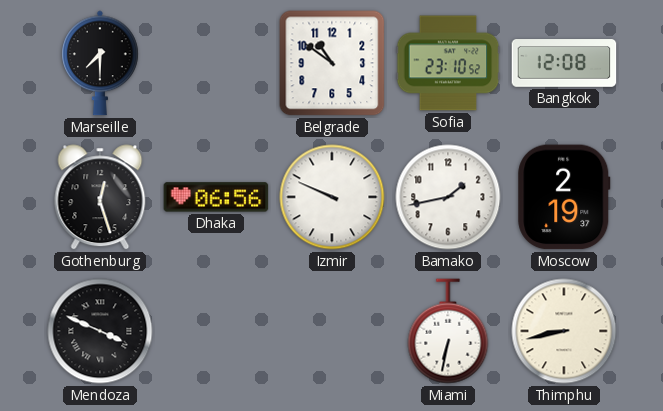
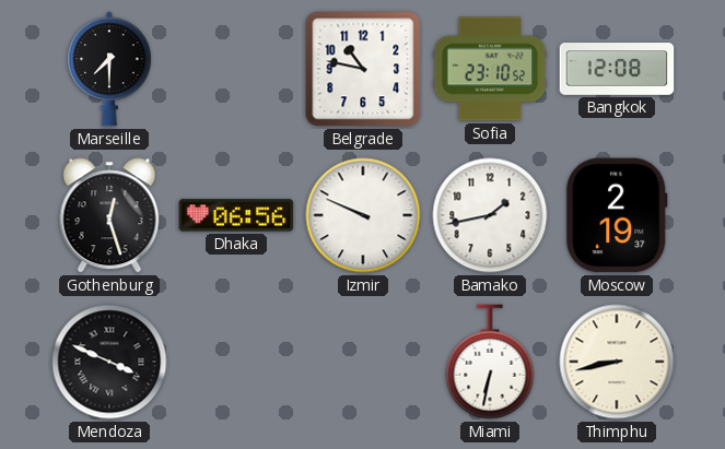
Belgrade: 10:51 -> 10:47 (363, 69)
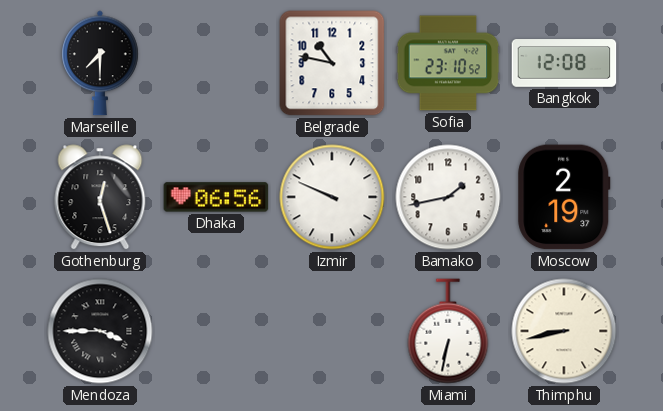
Mendoza: 3:49 -> 3:45 (100, 331)
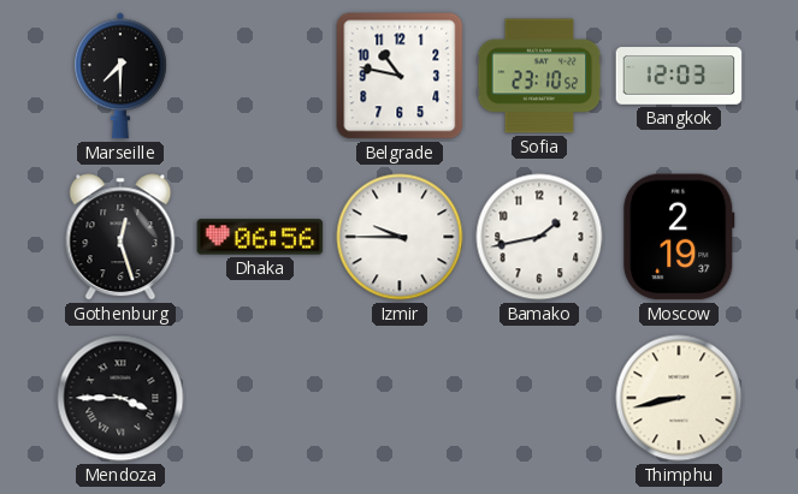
Bangkok: 12:08 -> 12:03 (679, 76)
Izmir: 9:49 -> 9:45 (400, 237)
Miami: 6:32 -> none (448, 331)
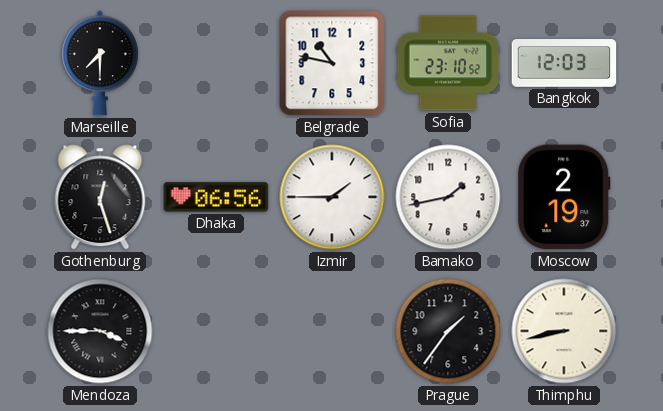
Izmir: 9:45 -> 1:45 (332, 197)
Prague: none -> 1:36 (448, 331)
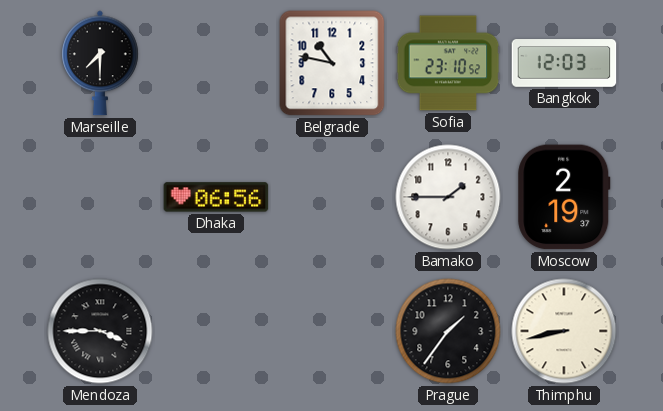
Gothenburg: 12:27 -> none (100, 197)
Izmir: 1:45 -> none (332, 197)
Bamako: 1:43 -> 1:45 (448, 197)
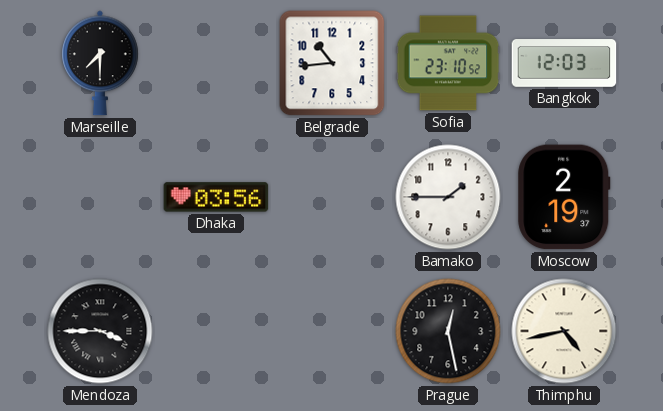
Belgrade: 10:47 -> 10:44 (332, 63)
Dhaka: 06:56 -> 03:56 (216, 197)
Prague: 1:36 -> 12:28 (448, 331)
Thimphu: 8:43 -> 4:43 (564, 331)
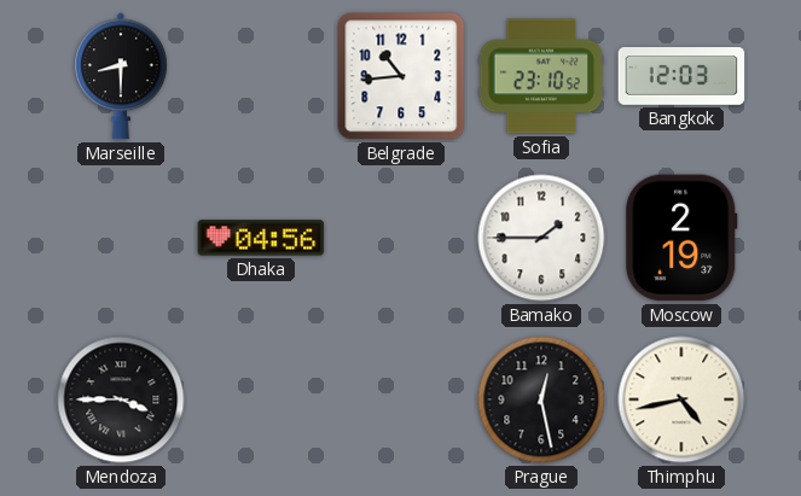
Marseille: 7:30 -> 8:30 (122, 76)
Dhaka: 03:56 -> 04:56 (261, 238)
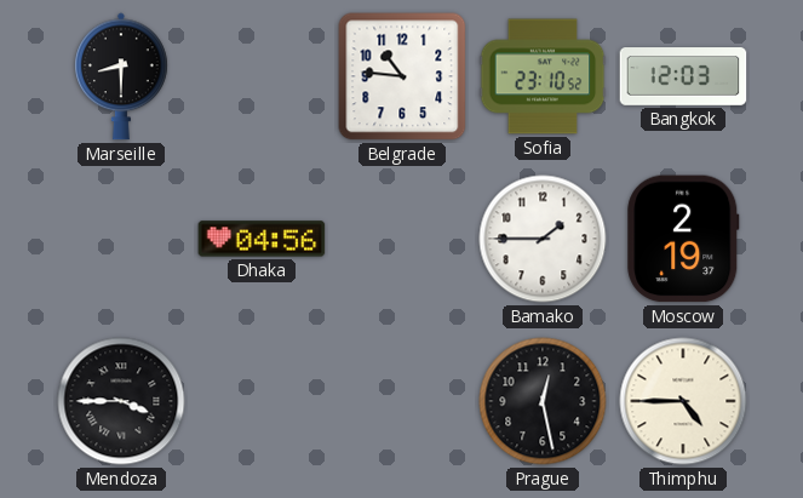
Belgrade: 10:44 -> 10:46 (402, 76)
Thimphu: 4:43 -> 4:45 (683, 401)
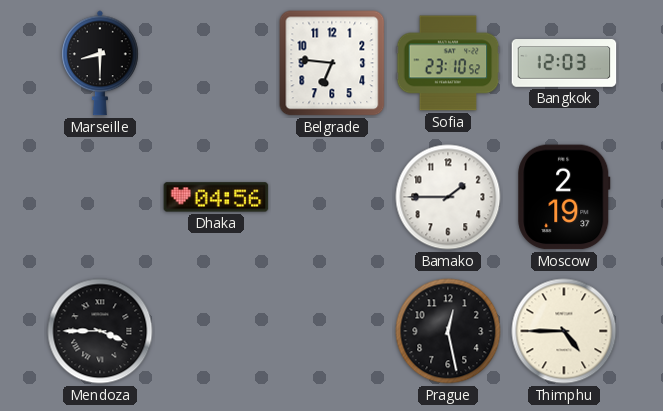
Belgrade: 10:46 -> 6:46 (332, 63)
